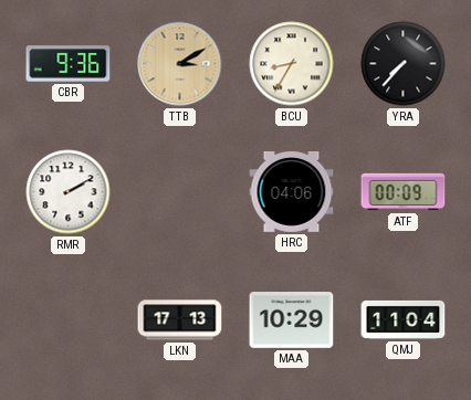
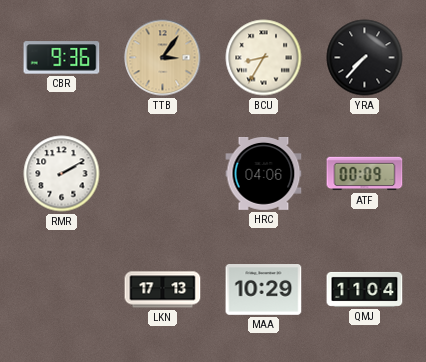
TTB: 3:10 -> 3:06 (163, 58)
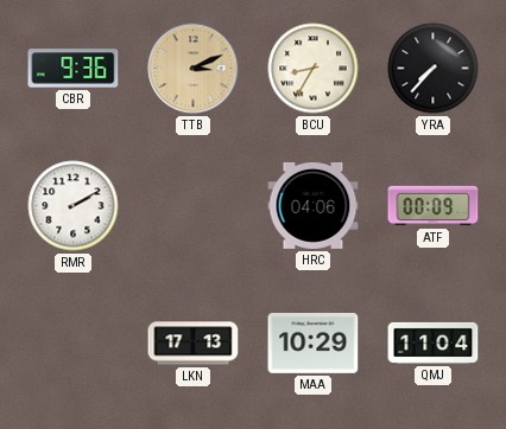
TTB: 3:06 -> 3:11 (194, 69)
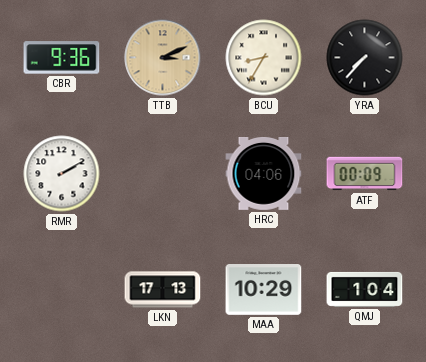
QMJ: 11:04 -> 1:04 (365, 289)
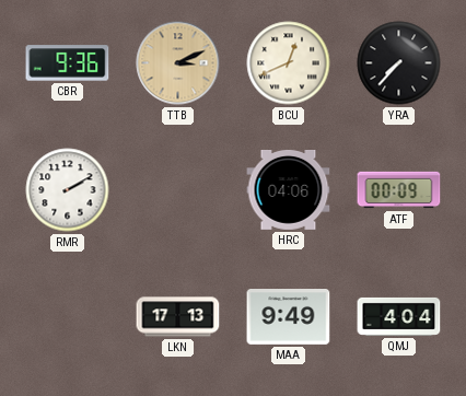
BCU: 8:35 -> 12:41 (289, 63)
MAA: 10:29 -> 9:49 (289, 317)
QMJ: 1:04 -> 4:04 (399, 316)
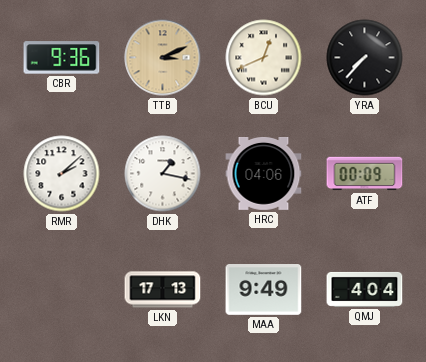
RMR: 2:10 -> 2:08 (62, 174)
DHK: none -> 1:17 (163, 174)
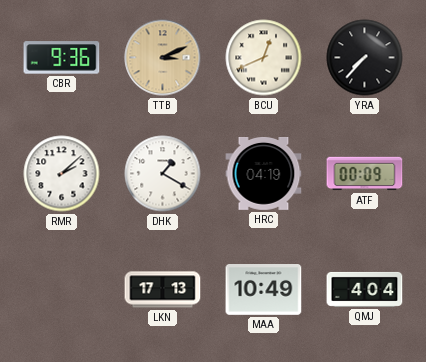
DHK: 1:17 -> 1:20 (163, 174)
HRC: 04:06 -> 04:19 (264, 174)
MAA: 9:49 -> 10:49 (264, 290)
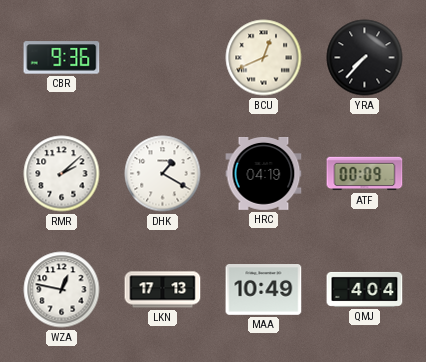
TTB: 3:11 -> none (163, 58)
WZA: none -> 12:47 (62, 290)
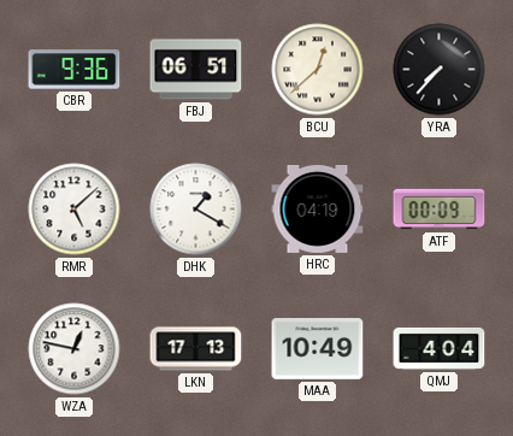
FBJ: none -> 06:51 (196, 70)
BCU: 12:41 -> 12:38 (318, 70)
RMR: 2:08 -> 5:08 (75, 210)
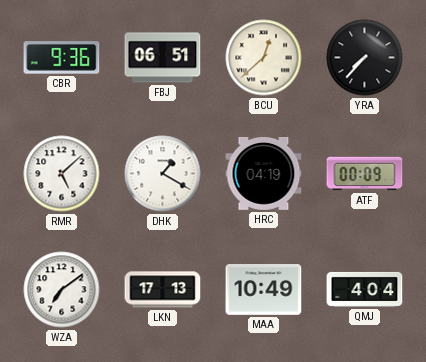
WZA: 12:47 -> 7:09 (62, 290)
